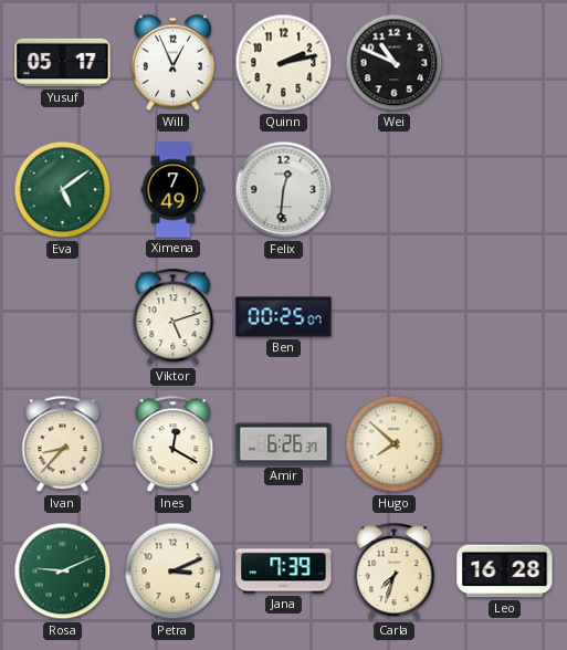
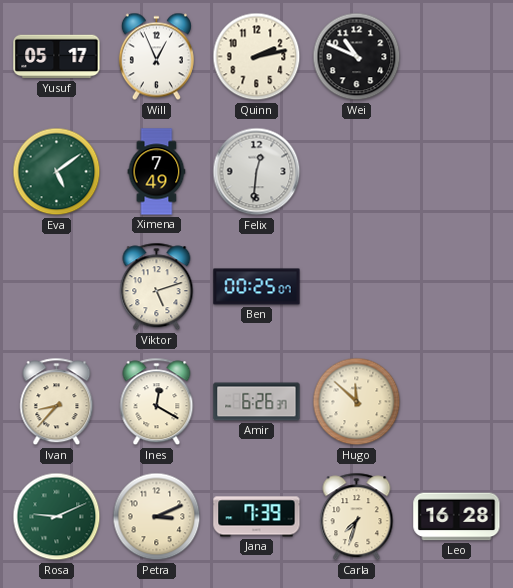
Hugo: 7:52 -> 11:52 (357, 402)
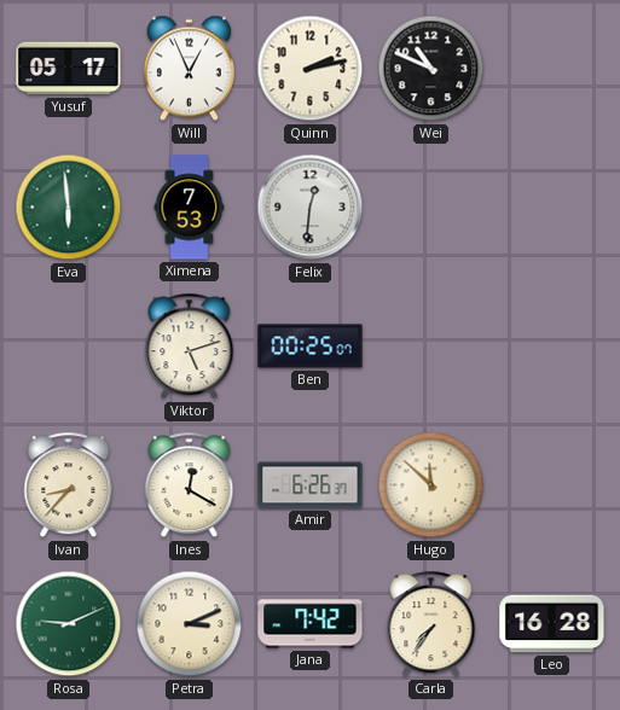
Eva: 5:09 -> 5:59 (69, 208)
Ximena: 7:49 -> 7:53 (190, 208)
Jana: 7:39 -> 7:42 (311, 624)
Carla: 7:33 -> 7:36 (431, 624)
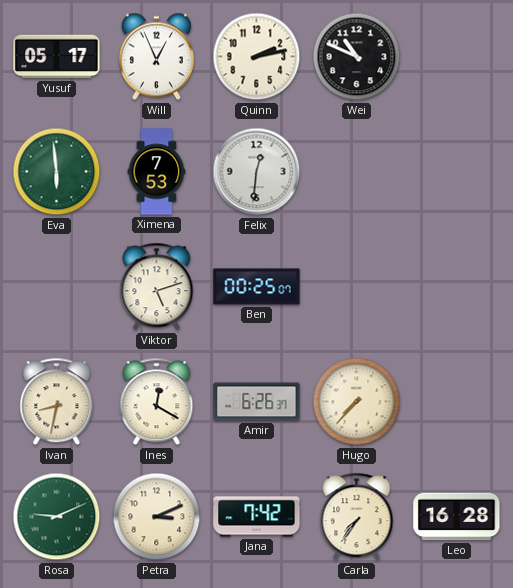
Ivan: 8:37 -> 8:32 (57, 402)
Hugo: 11:52 -> 7:37 (357, 402)
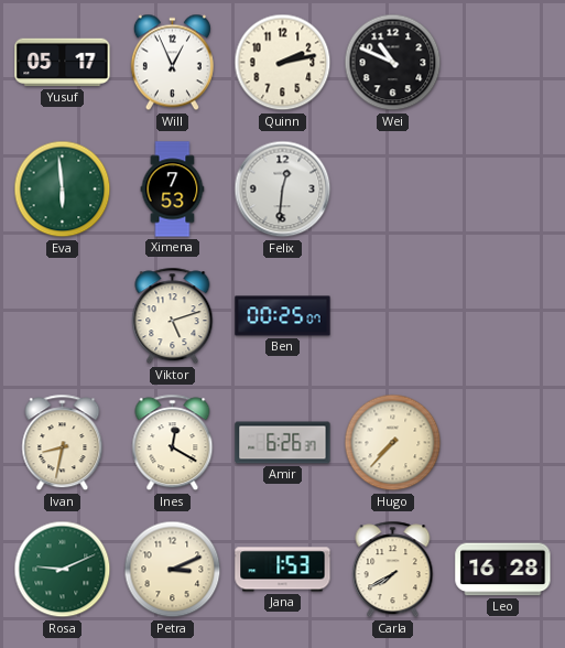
Jana: 7:42 -> 1:53 (283, 570)
Carla: 7:36 -> 7:40 (393, 570)
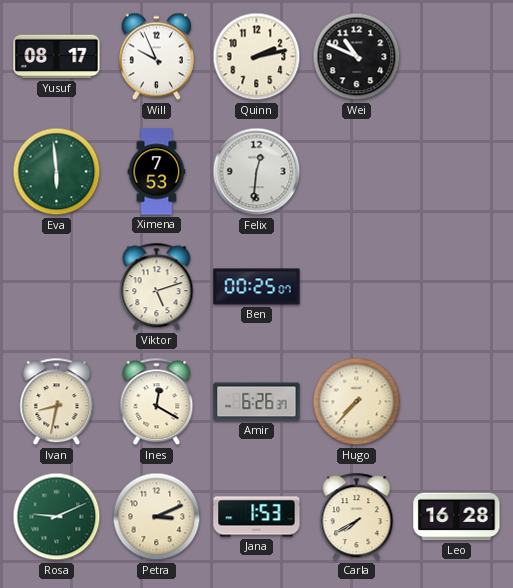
Yusuf: 05:17 -> 08:17 (57, 57)
Will: 12:56 -> 9:56 (156, 57)
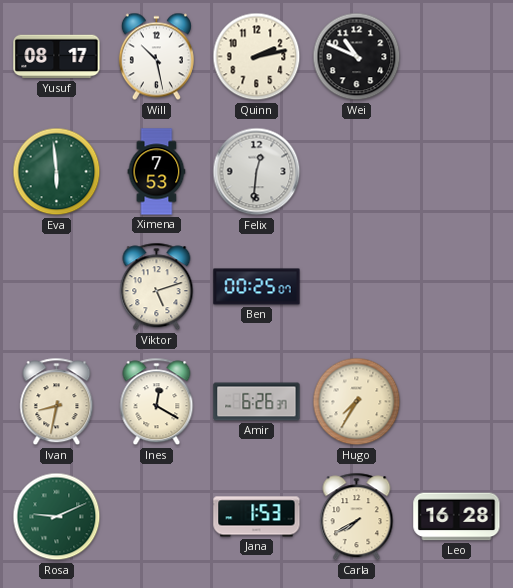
Will: 9:56 -> 10:28 (156, 57)
Hugo: 7:37 -> 7:35 (357, 402)
Petra: 3:11 -> none (157, 517)
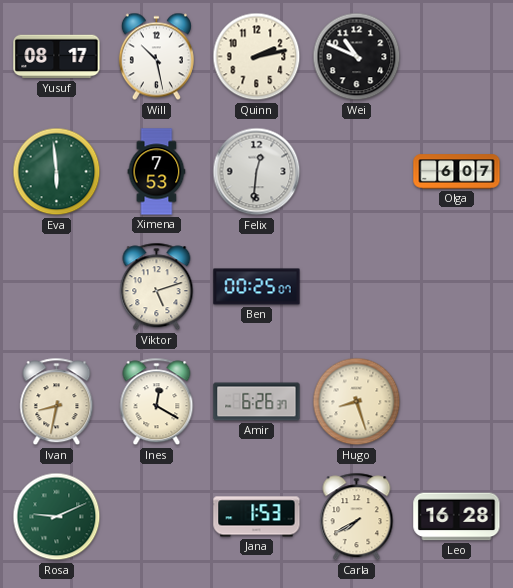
Olga: none -> 6:07 (457, 172)
Hugo: 7:35 -> 8:27 (357, 402)
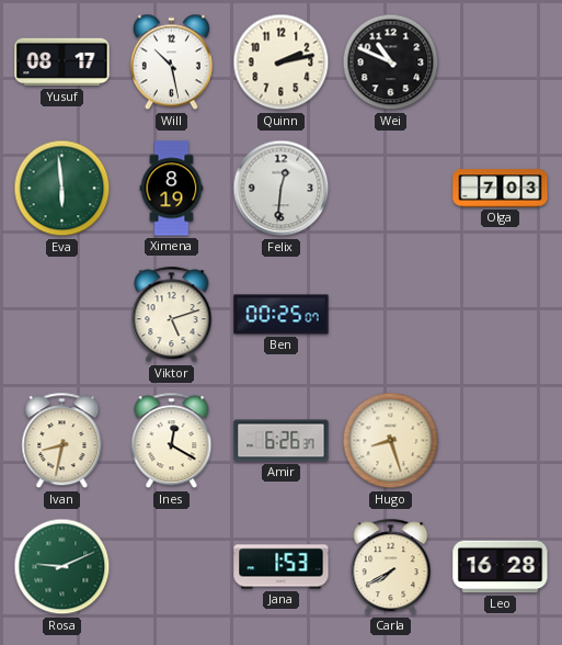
Ximena: 7:53 -> 8:19 (172, 189)
Olga: 6:07 -> 7:03 (501, 189)
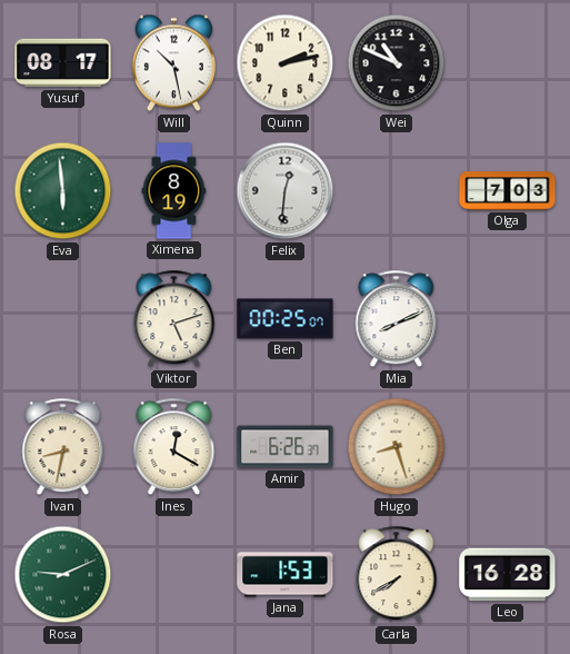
Mia: none -> 8:11 (397, 319)
